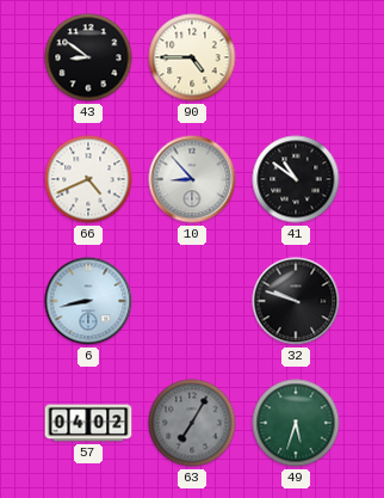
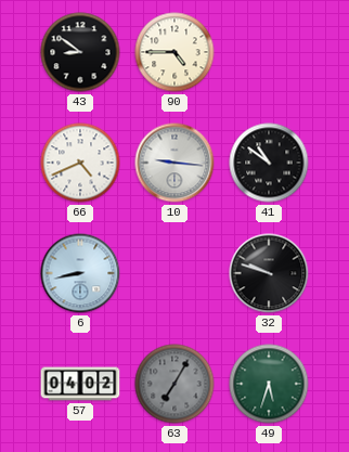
10: 8:53 -> 9:16 (174, 163)
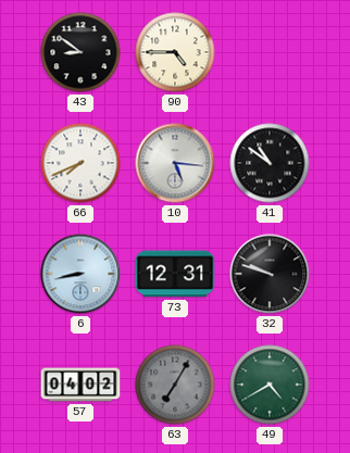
66: 4:41 -> 7:41 (80, 163)
10: 9:16 -> 5:16 (175, 163)
73: none -> 12:31 (175, 274)
49: 5:33 -> 4:40 (270, 385)
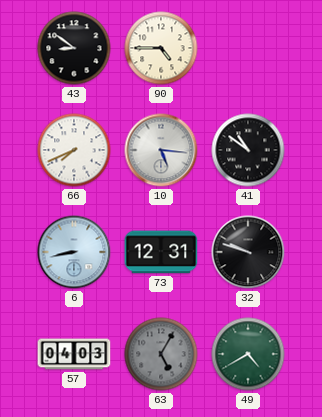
57: 04:02 -> 04:03 (74, 354)
63: 7:05 -> 5:05 (161, 354)
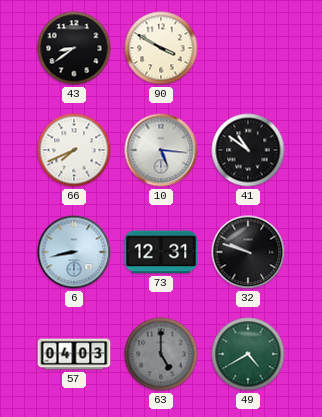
43: 8:51 -> 8:39 (74, 48)
90: 4:45 -> 3:50 (161, 48)
63: 5:05 -> 5:00 (161, 354)
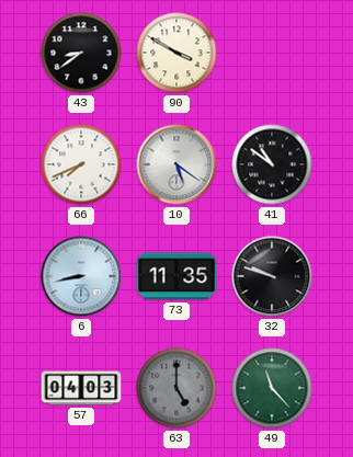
10: 5:16 -> 5:21 (176, 164)
73: 12:31 -> 11:35 (176, 276)
49: 4:40 -> 11:23 (272, 388)
